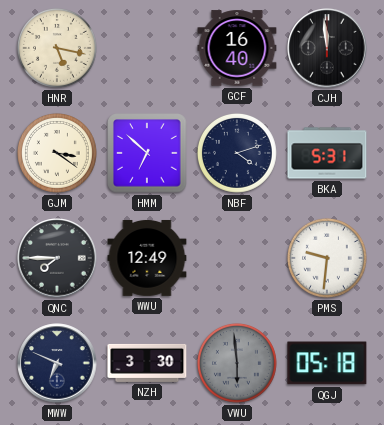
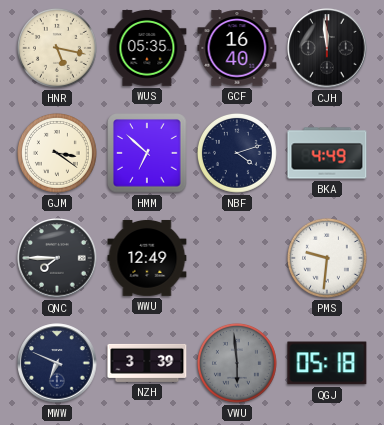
WUS: none -> 05:35 (147, 48)
BKA: 5:31 -> 4:49 (327, 153)
NZH: 3:30 -> 3:39 (147, 363)
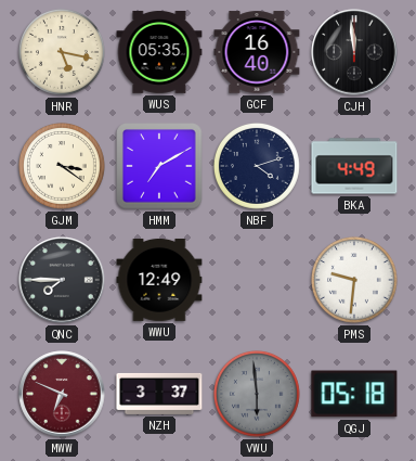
HMM: 6:52 -> 7:10 (159, 166)
MWW dial: navy -> burgundy (62, 394)
NZH: 3:39 -> 3:37 (159, 394)
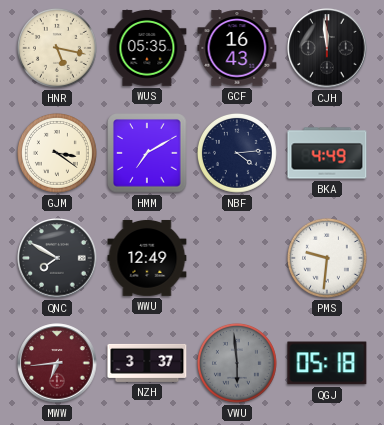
GCF: 16:40 -> 16:43 (237, 48)
NBF: 4:12 -> 4:14 (237, 153)
QNC: 7:45 -> 7:50 (57, 258)
MWW: 6:49 -> 6:44 (57, 363)
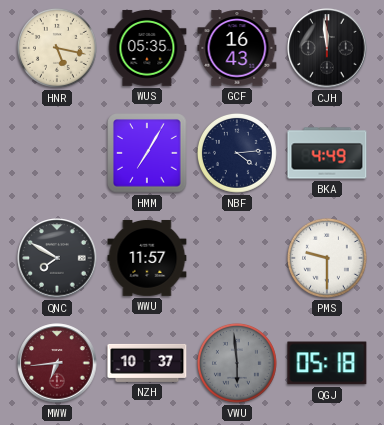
GJM: 3:21 -> none (57, 153)
HMM: 7:10 -> 7:05 (147, 153)
WWU: 12:49 -> 11:57 (147, 258)
PMS: 9:31 -> 9:30 (327, 258)
NZH: 3:37 -> 10:37 (147, 363)
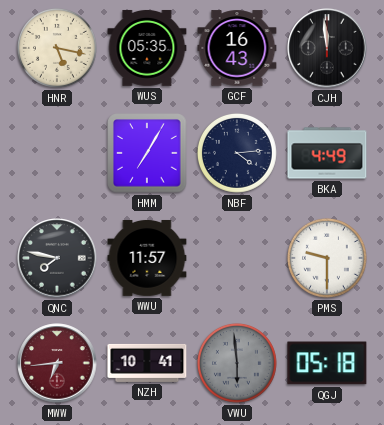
QNC: 7:50 -> 7:47 (57, 258)
NZH: 10:37 -> 10:41 (147, 363)
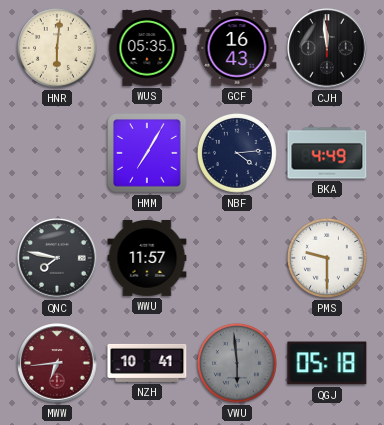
HNR: 5:17 -> 6:01 (57, 48)
